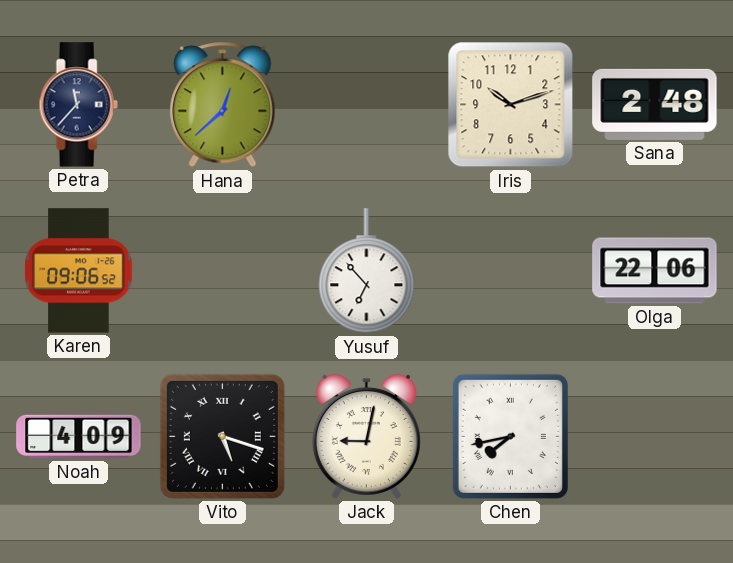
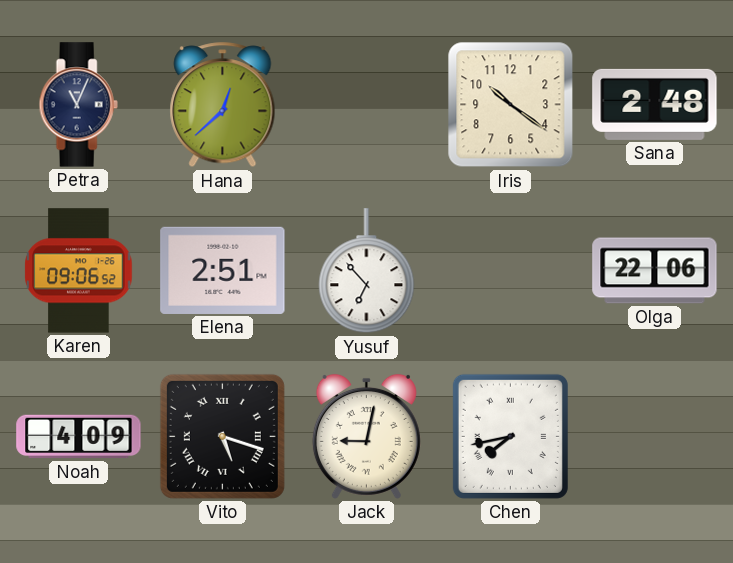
Petra: 11:37 -> 11:04 (78, 105)
Iris: 10:12 -> 10:21 (511, 105)
Elena: none -> 2:51 (223, 270)
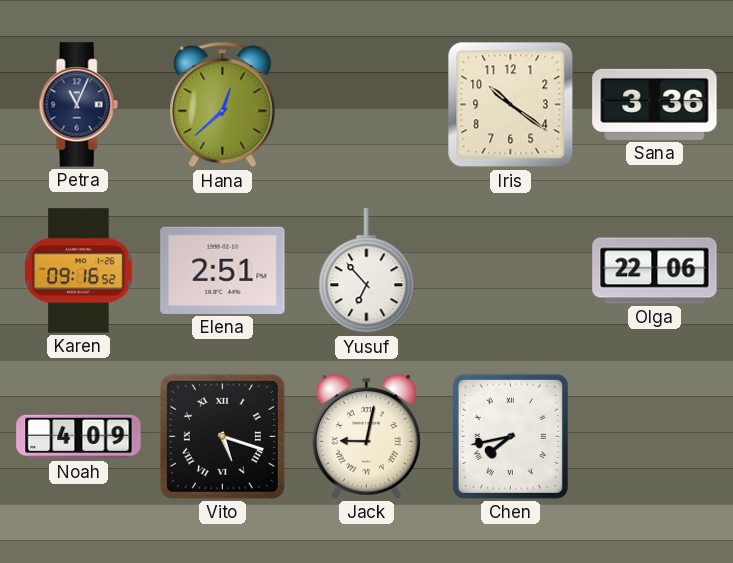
Sana: 2:48 -> 3:36 (655, 104)
Karen: 09:06 -> 09:16 (79, 271)
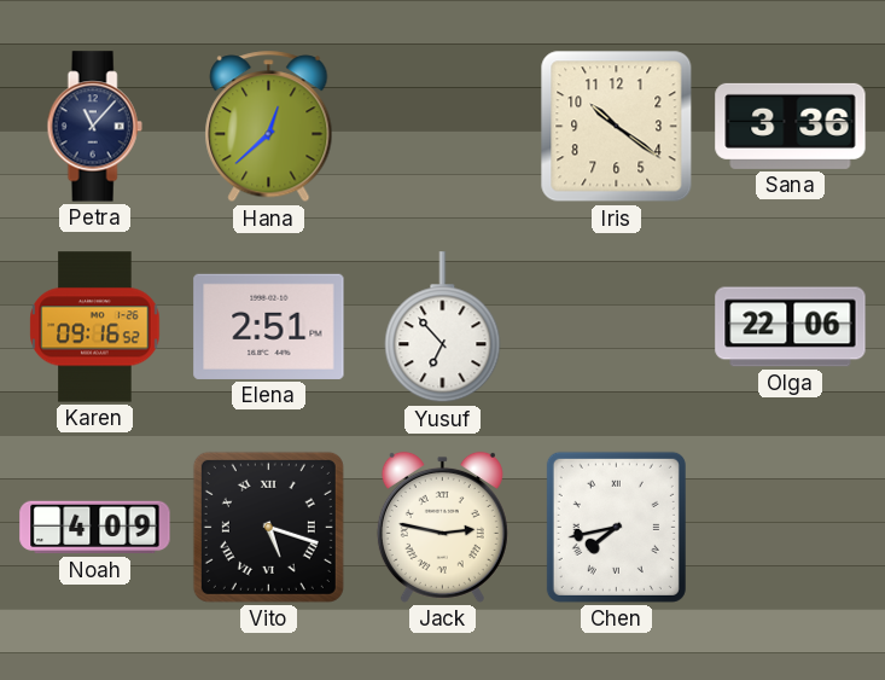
Petra: 11:04 -> 11:07 (94, 127)
Jack: 9:02 -> 2:47 (442, 527)
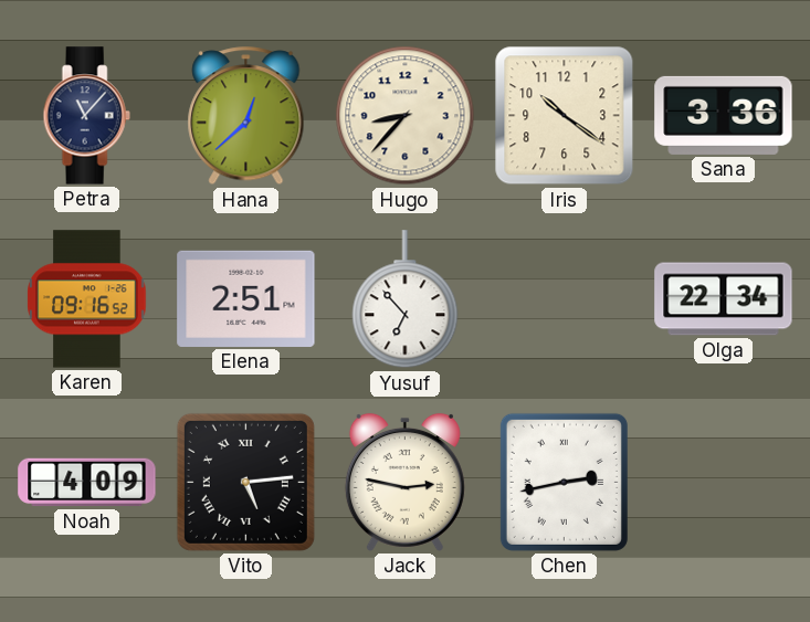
Hugo: none -> 8:37 (406, 116)
Olga: 22:06 -> 22:34 (724, 299)
Vito: 5:18 -> 5:14 (245, 482)
Chen: 7:43 -> 2:43 (564, 482)
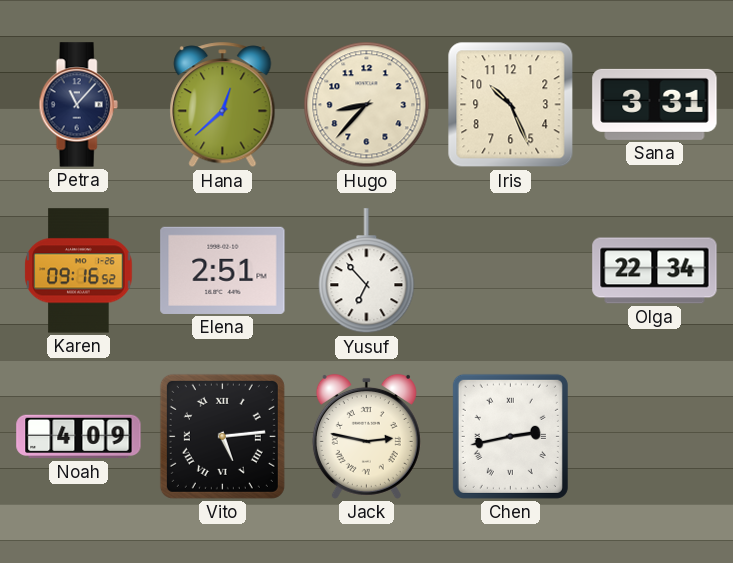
Iris: 10:21 -> 10:26 (511, 105)
Sana: 3:36 -> 3:31 (655, 104)
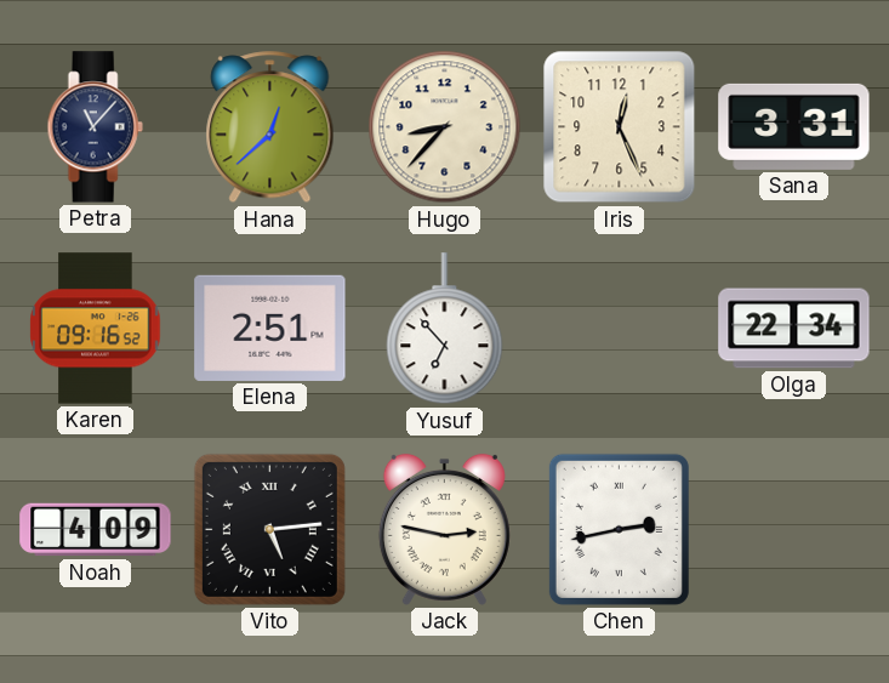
Iris: 10:26 -> 12:26 (620, 127)
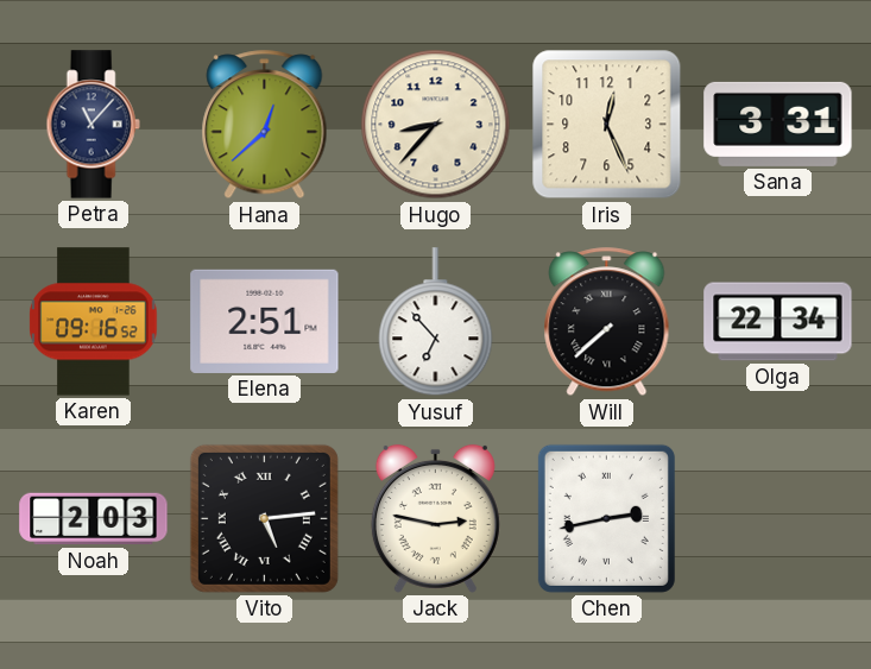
Will: none -> 7:38 (607, 322)
Noah: 4:09 -> 2:03 (94, 519)
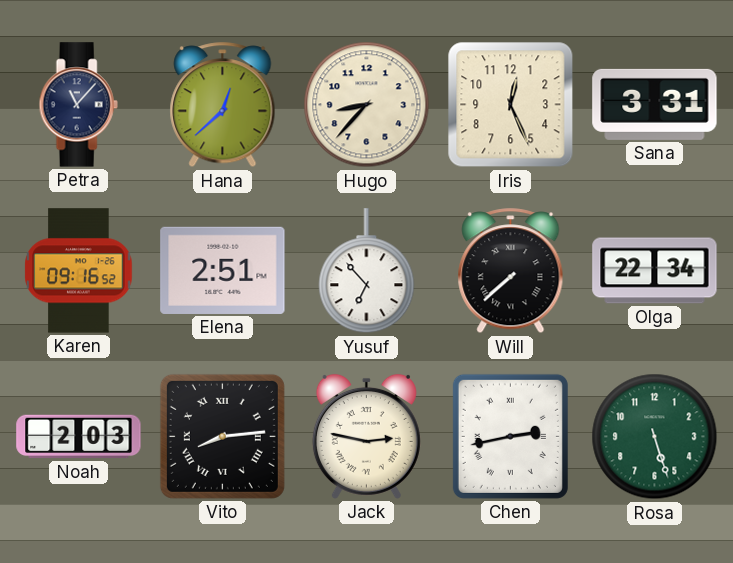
Vito: 5:14 -> 8:14 (222, 436)
Rosa: none -> 5:27 (655, 437)
